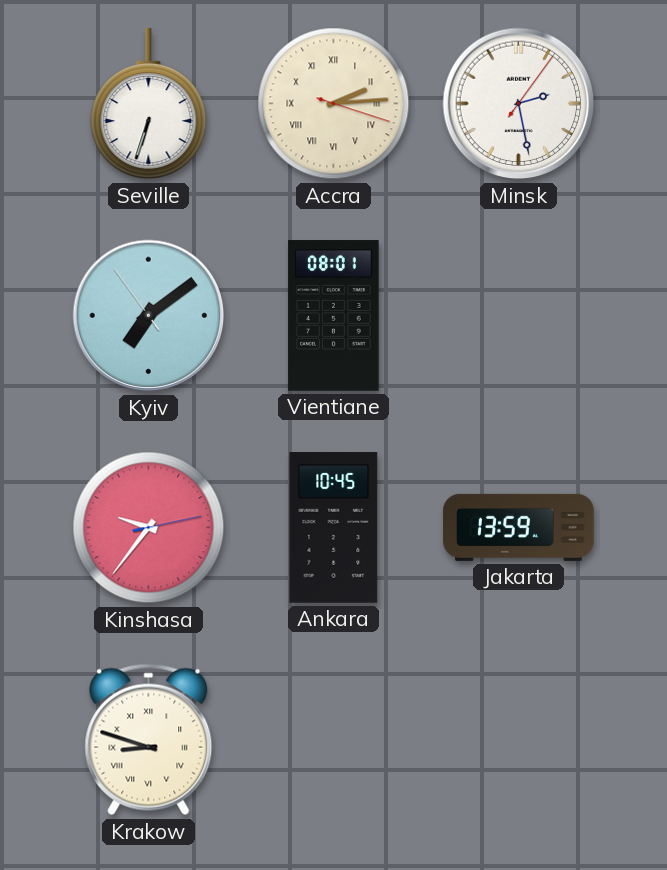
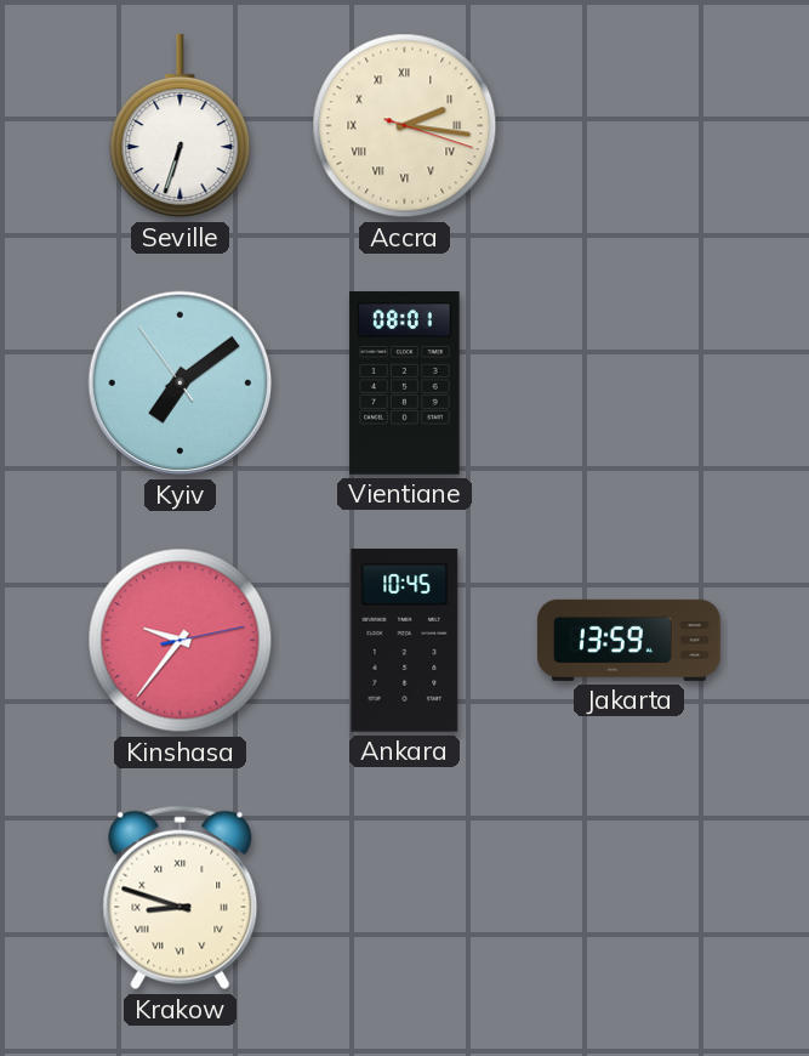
Accra: 2:14 -> 2:16 (405, 126)
Minsk: 2:28 -> none (519, 104)
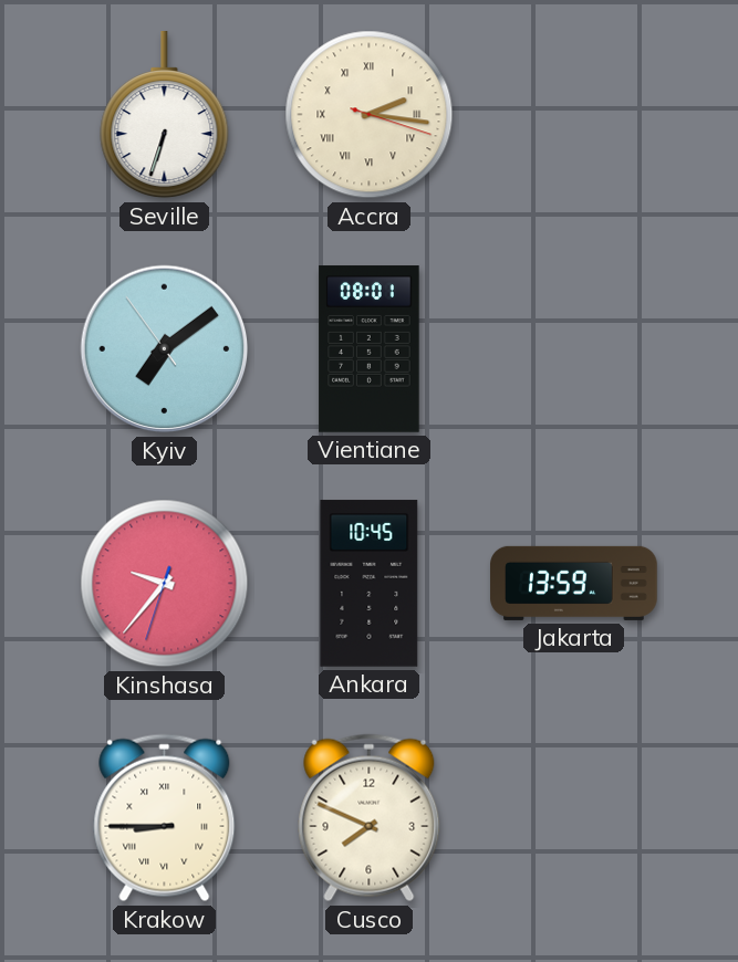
Kinshasa: 9:36:13 -> 9:36:33 (165, 584)
Krakow: 8:48 -> 8:45 (165, 818)
Cusco: none -> 7:49 (370, 818)
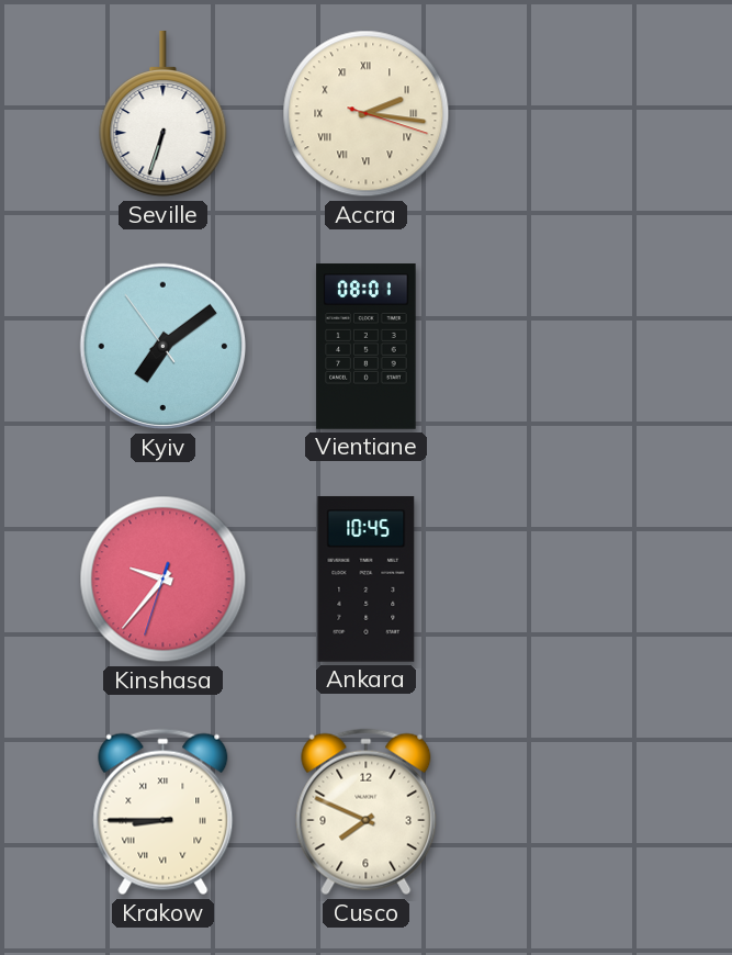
Jakarta: 13:59 -> none (574, 583)
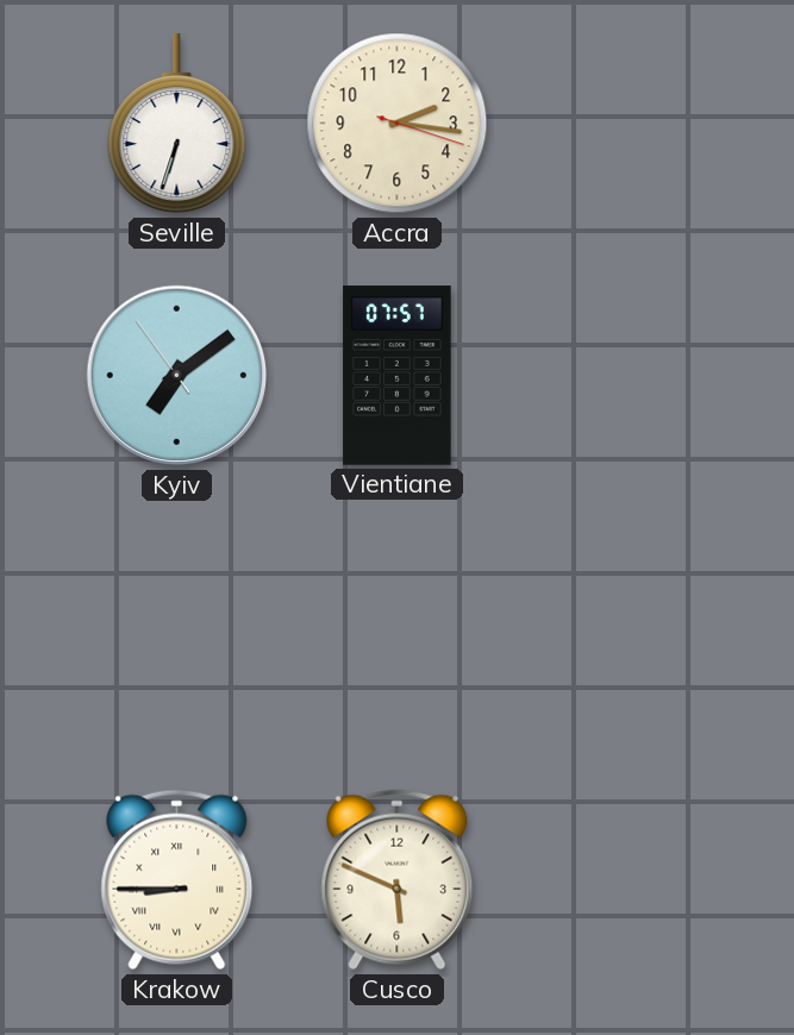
Accra numerals: Roman -> Arabic (398, 124)
Vientiane: 08:01 -> 07:57 (398, 376)
Kinshasa: 9:36 -> none (164, 580)
Ankara: 10:45 -> none (367, 580)
Cusco: 7:49 -> 5:49 (398, 880)
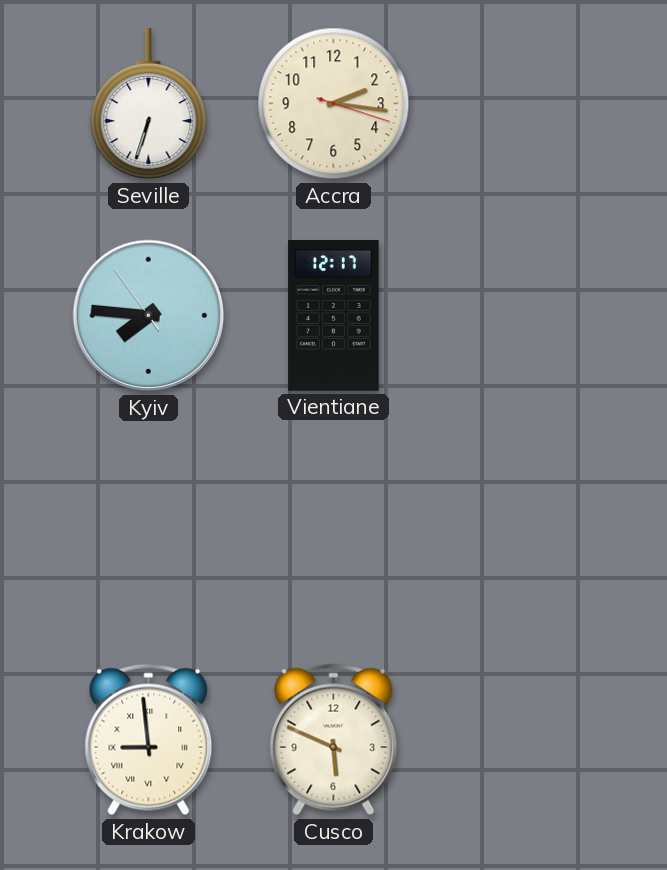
Kyiv: 7:08 -> 7:45 (149, 316)
Vientiane: 07:57 -> 12:17 (334, 316)
Krakow: 8:45 -> 8:59 (149, 740)
